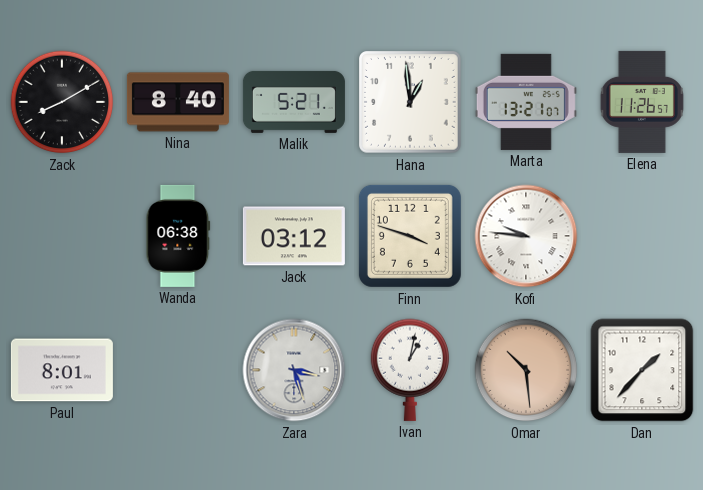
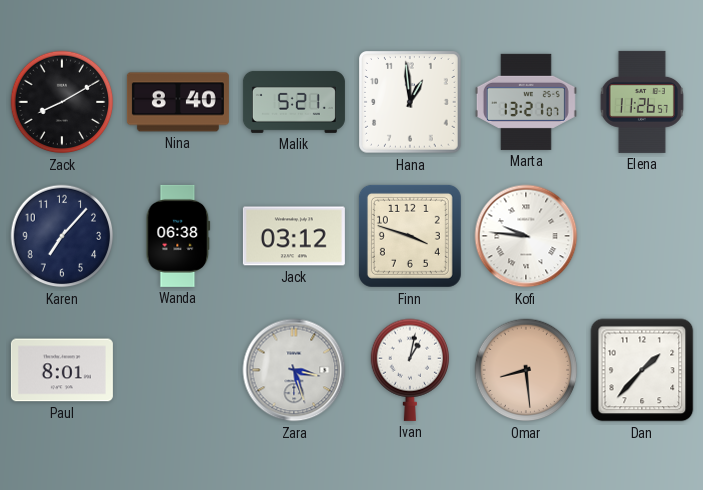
Karen: none -> 7:07 (62, 236)
Omar: 10:29 -> 8:29 (526, 370)
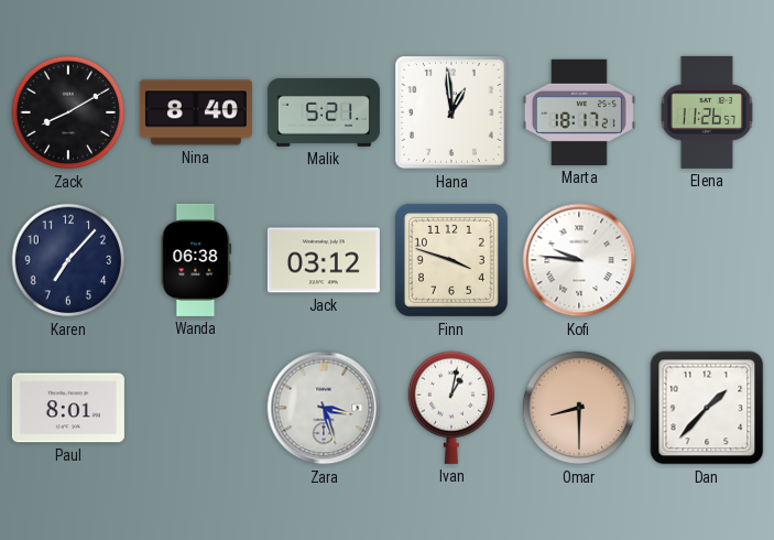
Marta: 13:21 -> 18:17 (579, 112)
Omar: 8:29 -> 8:30 (579, 408)
